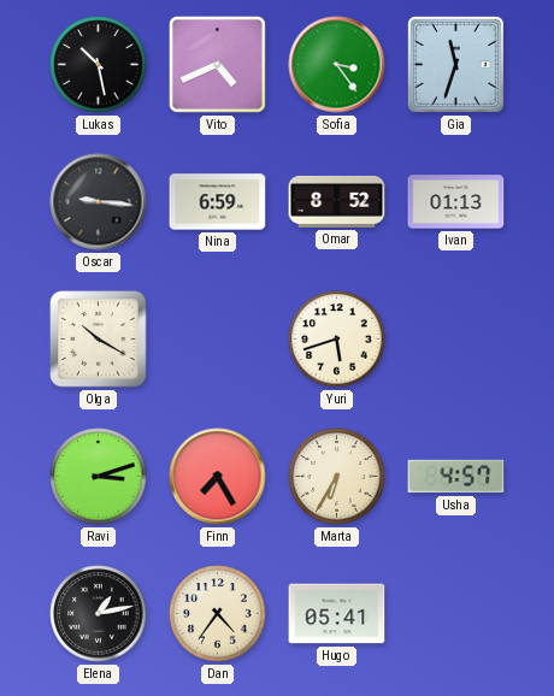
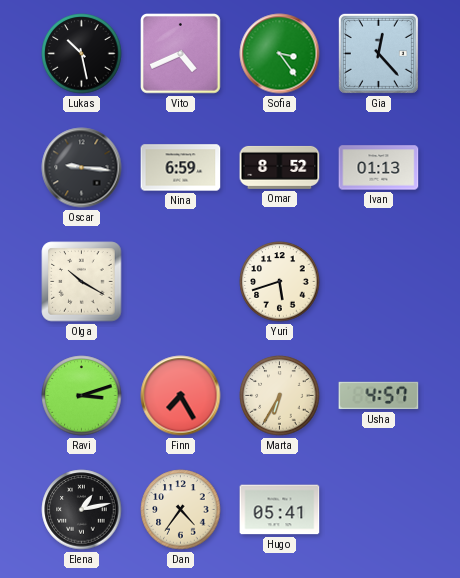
Gia: 11:33 -> 12:23 (378, 53)
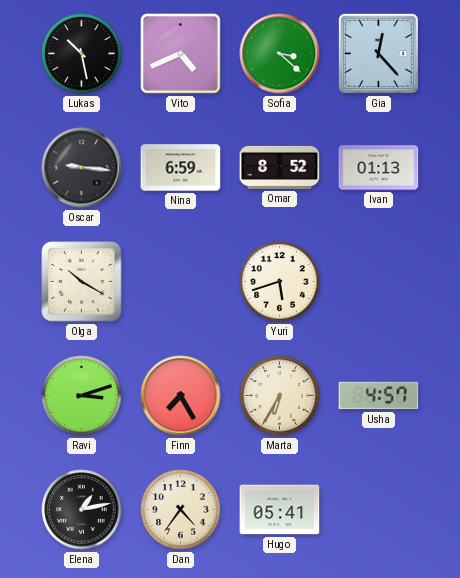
Sofia: 3:24 -> 3:22 (280, 54)
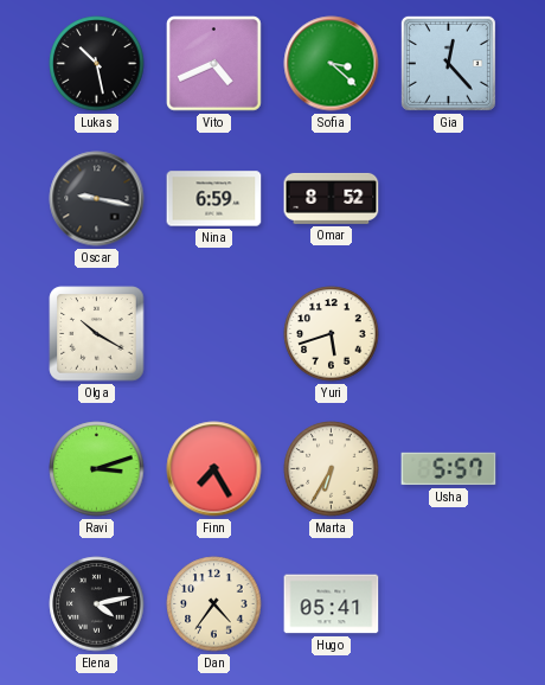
Oscar: 9:16 -> 9:17 (97, 199)
Ivan: 01:13 -> none (379, 168)
Usha: 4:57 -> 5:57 (449, 469)
Elena: 1:13 -> 4:13 (97, 604)
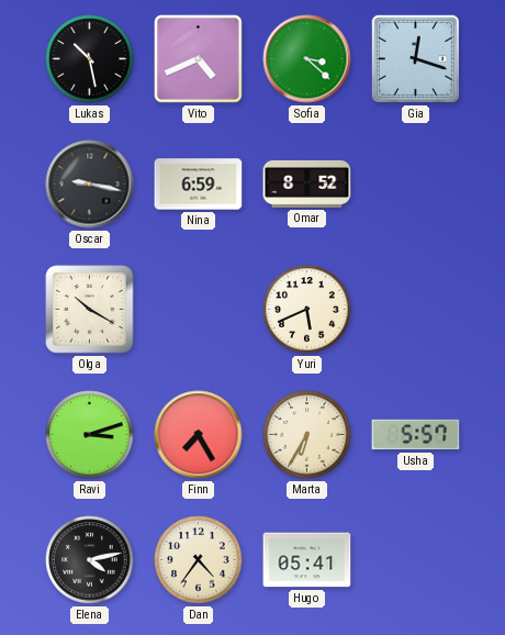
Gia: 12:23 -> 12:18 (415, 58)
Yuri: 5:42 -> 5:41 (307, 310)
